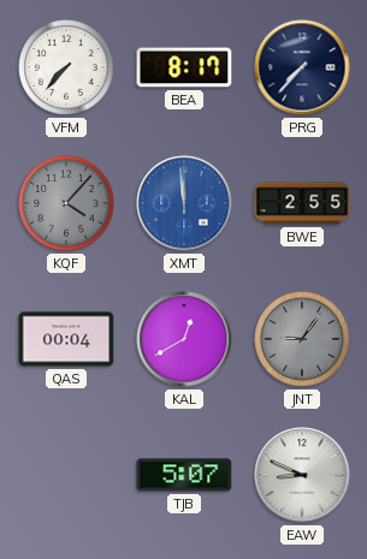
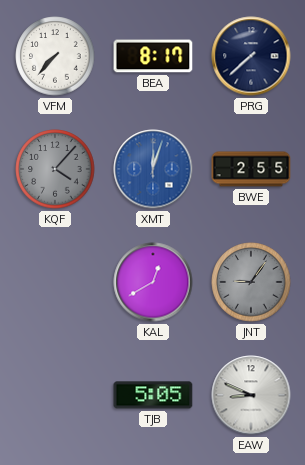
PRG: 7:37 -> 7:38 (251, 56)
XMT: 11:59 -> 12:03 (153, 169)
QAS: 00:04 -> none (66, 339)
TJB: 5:07 -> 5:05 (153, 395)
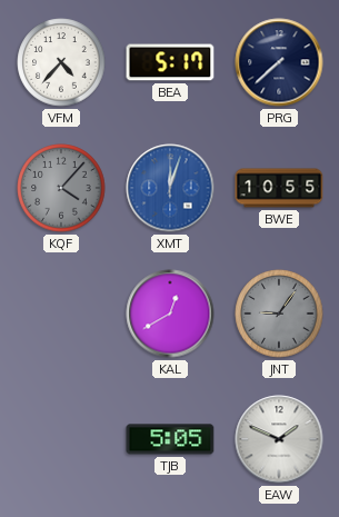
VFM: 7:37 -> 4:37 (61, 62)
BEA: 8:17 -> 5:17 (170, 62)
BWE: 2:55 -> 10:55 (279, 188)
EAW: 8:49 -> 1:49 (279, 439)
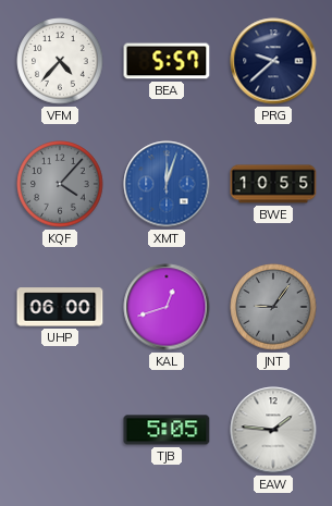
BEA: 5:17 -> 5:57 (167, 61)
PRG: 7:38 -> 9:38 (273, 61)
UHP: none -> 06:00 (60, 307)
KAL: 12:40 -> 12:42 (167, 307)
EAW: 1:49 -> 1:46 (273, 430)
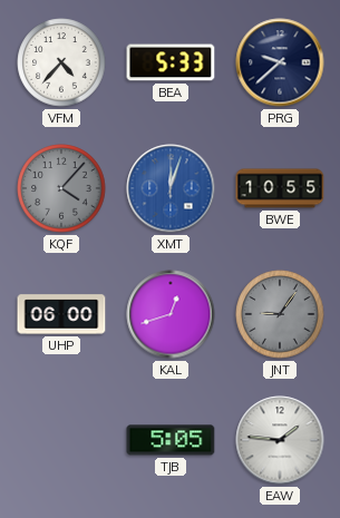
BEA: 5:57 -> 5:33 (171, 62)
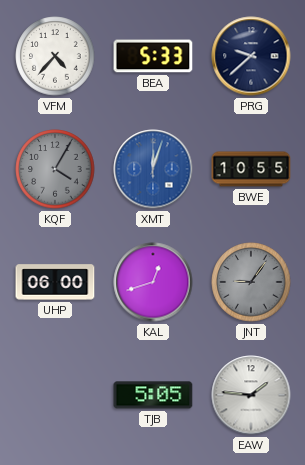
KQF: 4:07 -> 4:05 (55, 169)
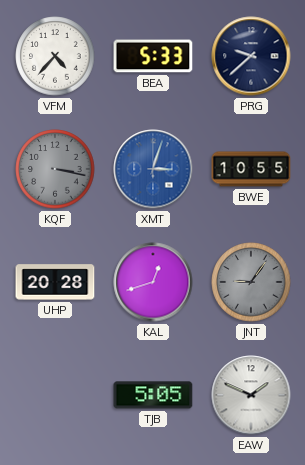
KQF: 4:05 -> 3:17 (55, 169)
XMT: 12:03 -> 3:03 (153, 169)
UHP: 06:00 -> 20:28 (55, 282)
EAW: 1:46 -> 1:49 (251, 395)
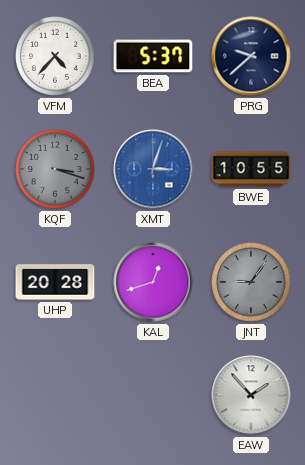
BEA: 5:33 -> 5:37 (153, 56)
KQF: 3:17 -> 3:18 (55, 169)
TJB: 5:05 -> none (153, 395)
EAW: 1:49 -> 1:53 (251, 395)
